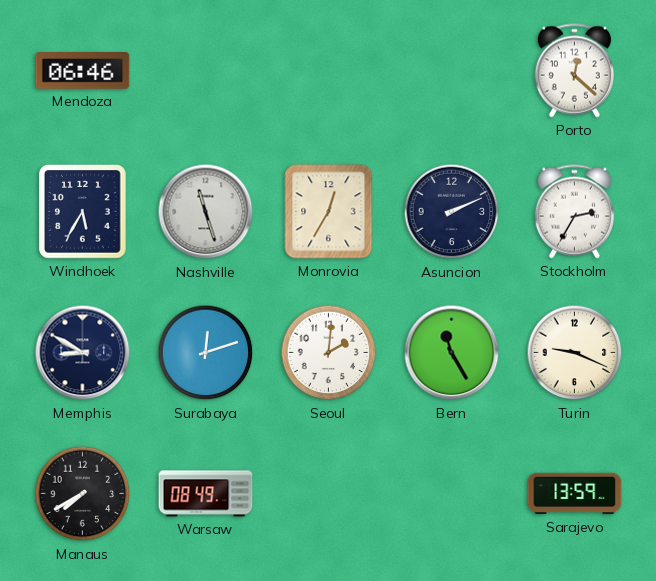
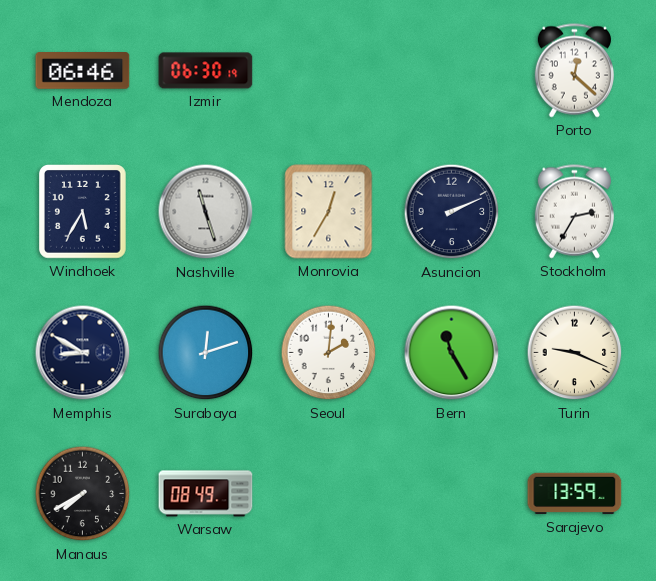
Izmir: none -> 06:30 (206, 71)
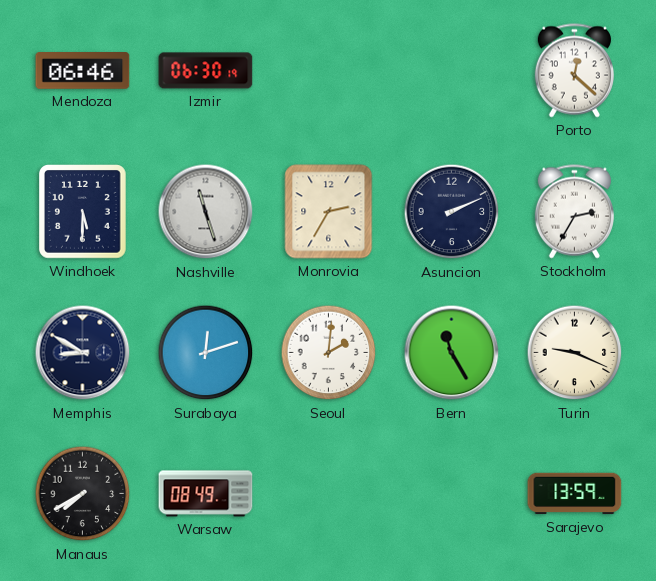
Windhoek: 5:35 -> 5:30 (83, 212)
Monrovia: 12:35 -> 2:35 (329, 212)
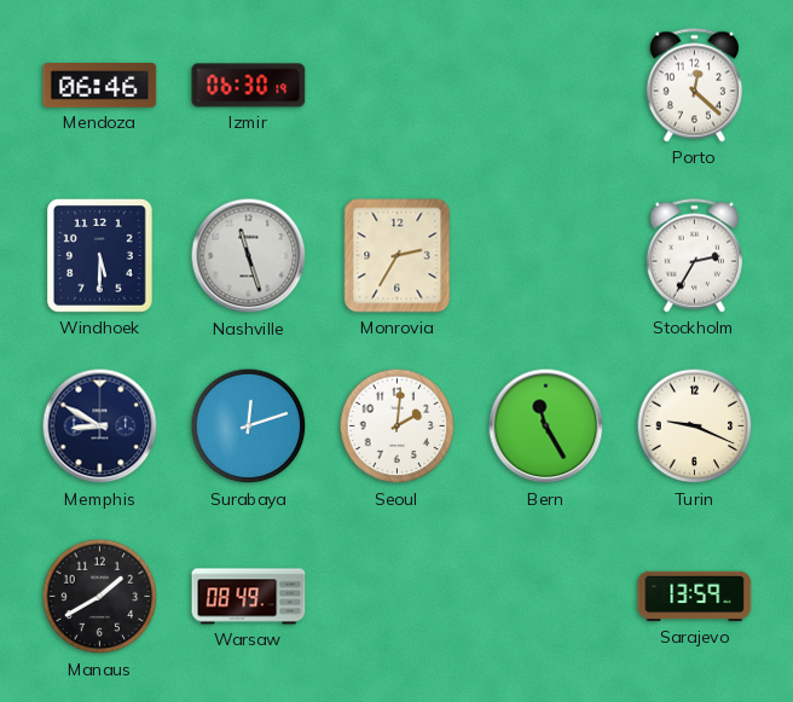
Asuncion: 2:11 -> none (452, 212)
Manaus: 7:40 -> 1:40 (100, 597)
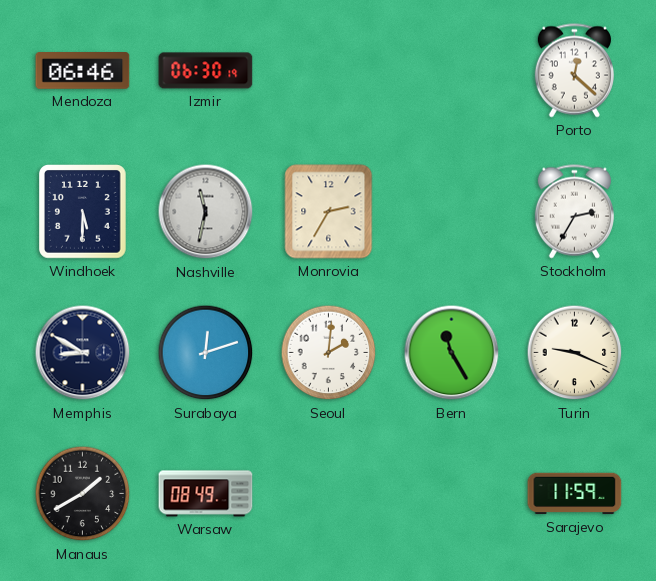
Nashville: 11:27 -> 11:32 (206, 212)
Sarajevo: 13:59 -> 11:59 (575, 494)
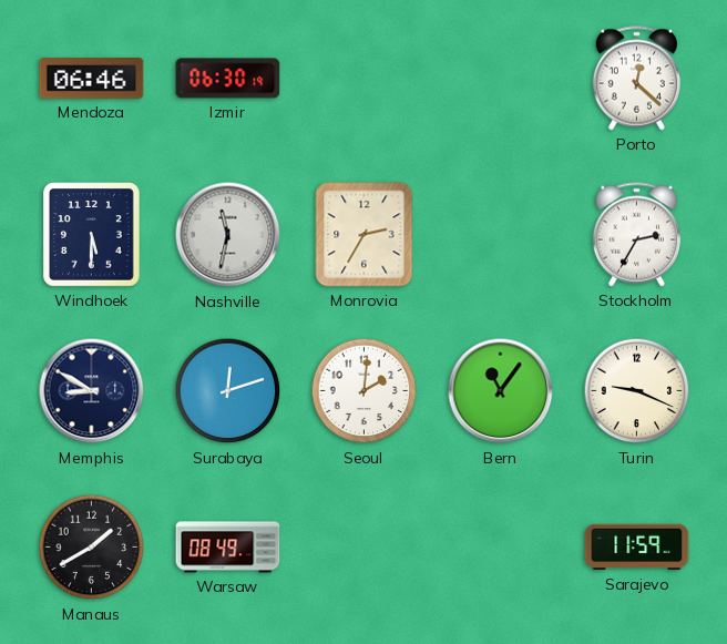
Bern: 11:25 -> 11:06 (501, 391)
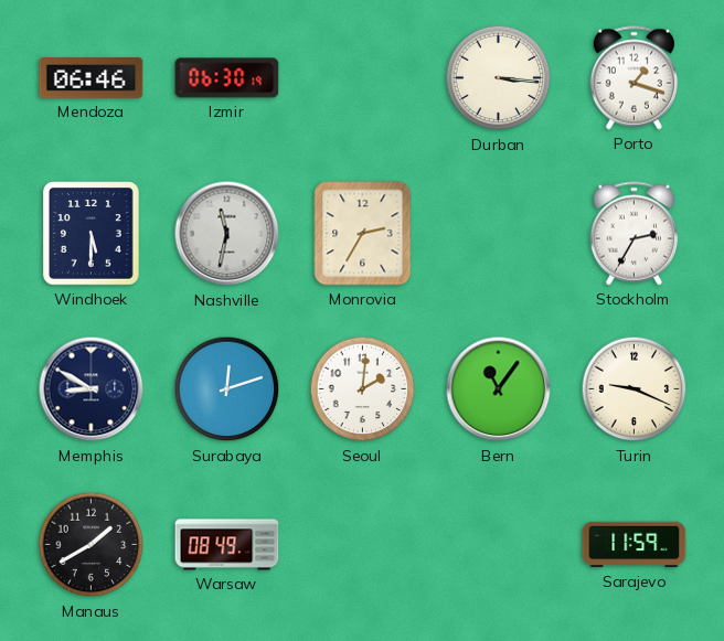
Durban: none -> 3:16 (499, 78)
Porto: 12:22 -> 1:18 (633, 78)
